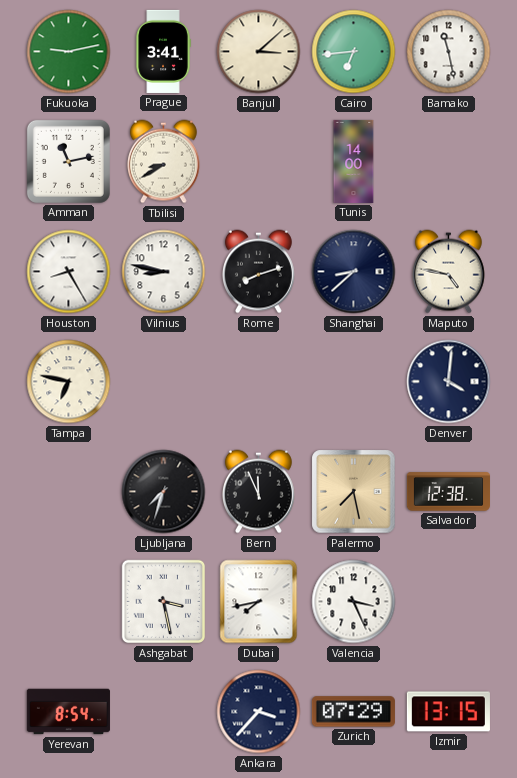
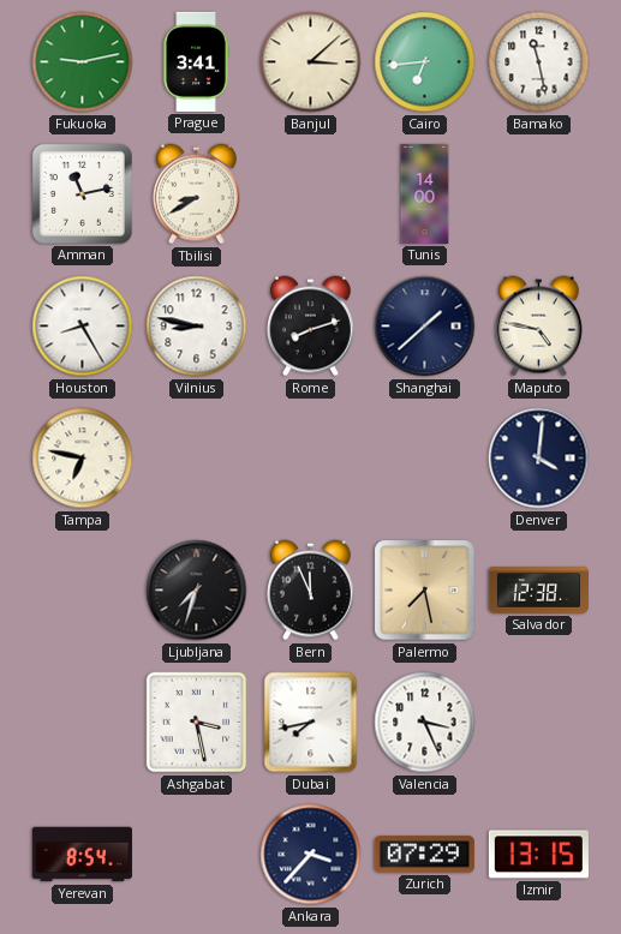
Shanghai: 8:38 -> 1:38 (425, 327)
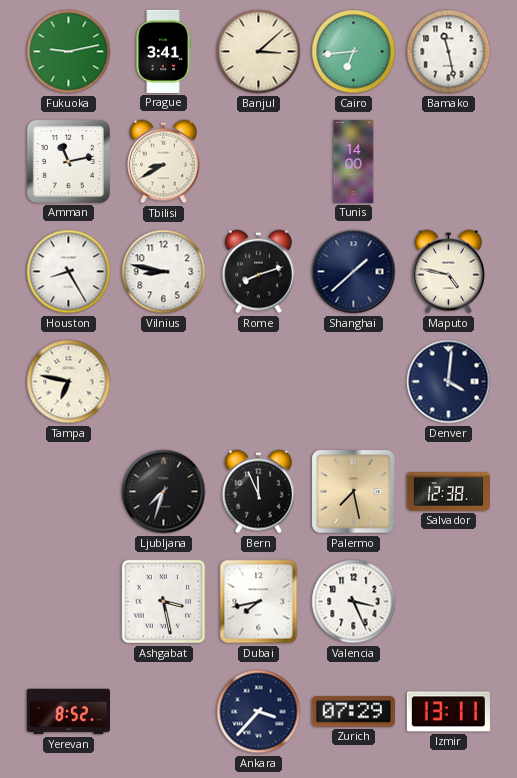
Yerevan: 8:54 -> 8:52 (68, 712)
Izmir: 13:15 -> 13:11 (448, 712)
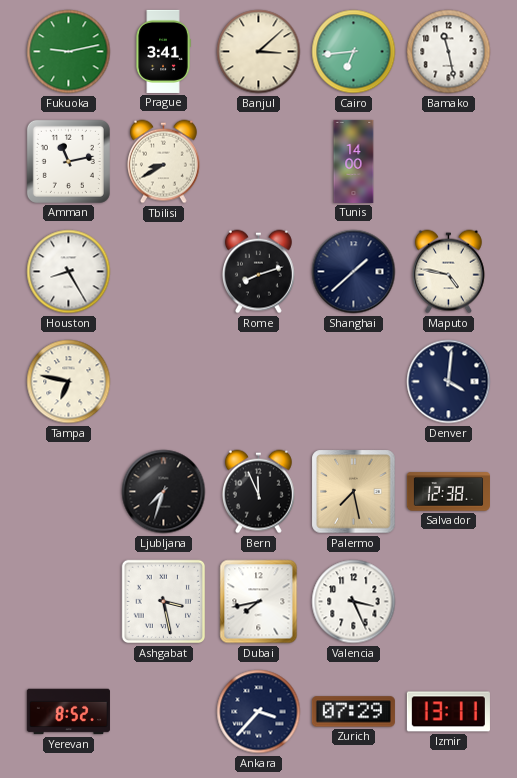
Vilnius: 8:47 -> none (164, 272)
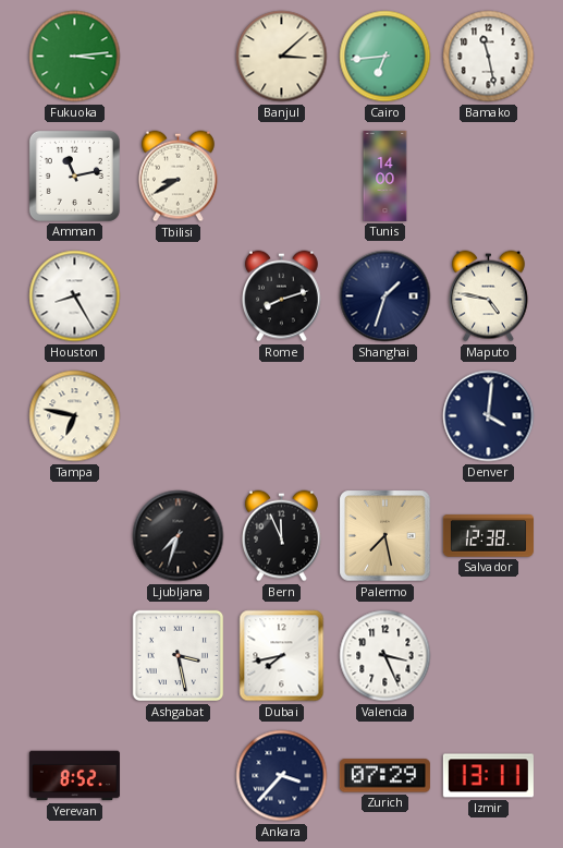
Fukuoka: 9:13 -> 3:14 (75, 57)
Prague: 3:41 -> none (163, 51)
Shanghai: 1:38 -> 1:33 (385, 296)
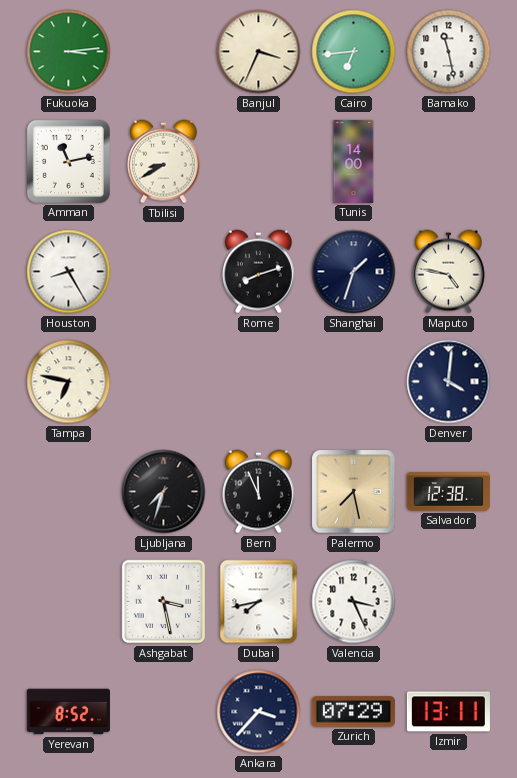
Banjul: 3:08 -> 3:34 (259, 52)
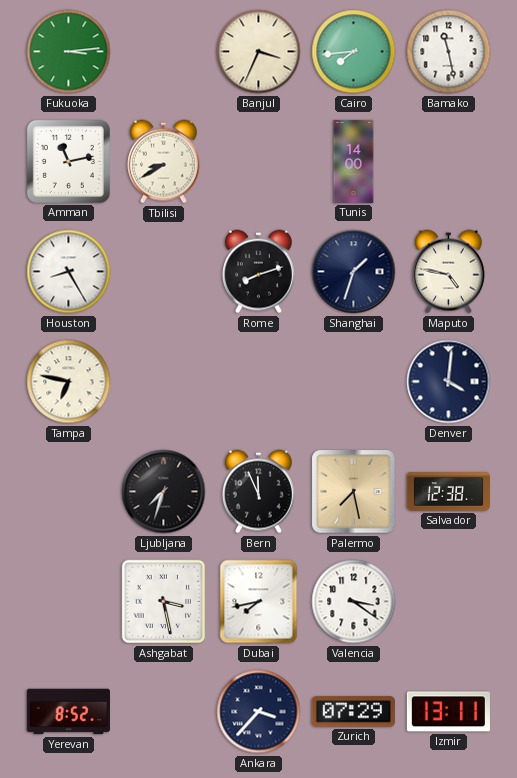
Cairo: 6:44 -> 7:44 (354, 52)
Valencia: 3:26 -> 3:21 (354, 602)
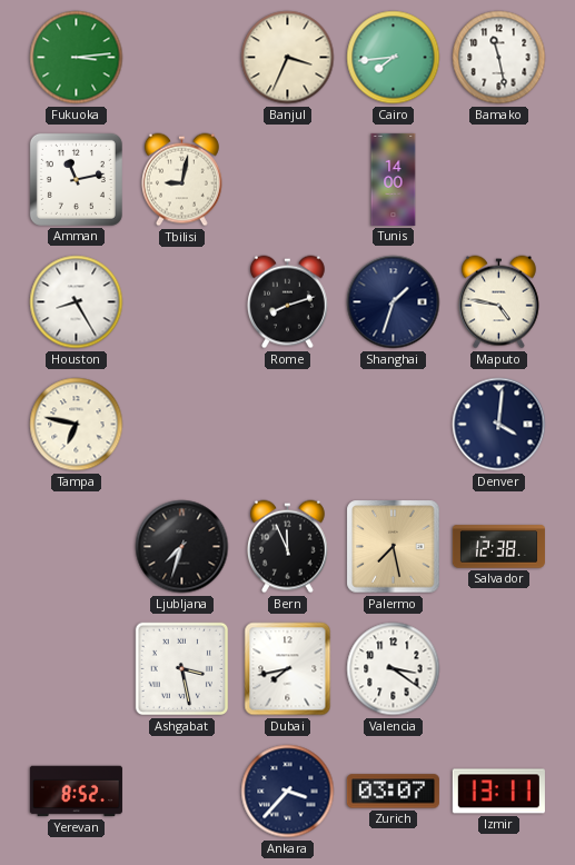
Tbilisi: 8:40 -> 9:02 (181, 180)
Zurich: 07:29 -> 03:07 (393, 792)
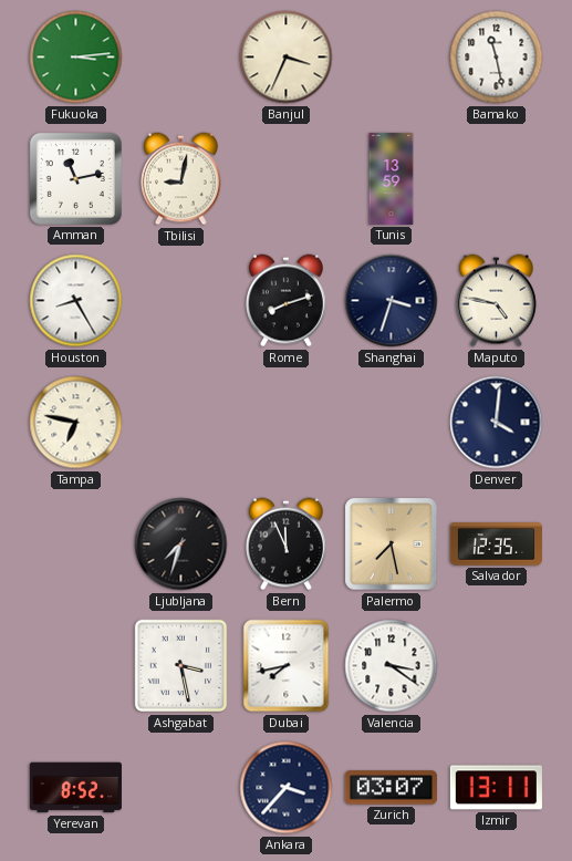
Cairo: 7:44 -> none (394, 58)
Tunis: 14:00 -> 13:59 (392, 178)
Shanghai: 1:33 -> 3:33 (392, 301)
Salvador: 12:38 -> 12:35 (496, 544)
